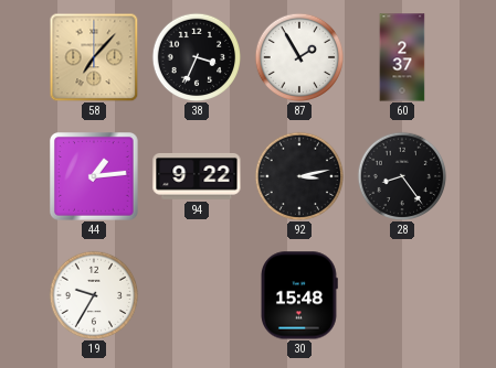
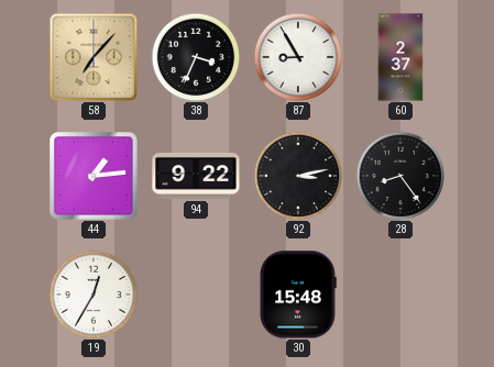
87: 1:55 -> 8:55 (298, 57)
19: 9:35 -> 12:35 (94, 294)
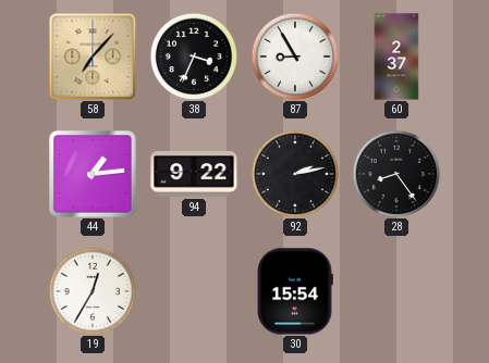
92: 3:13 -> 2:13 (295, 174)
30: 15:48 -> 15:54 (295, 291)
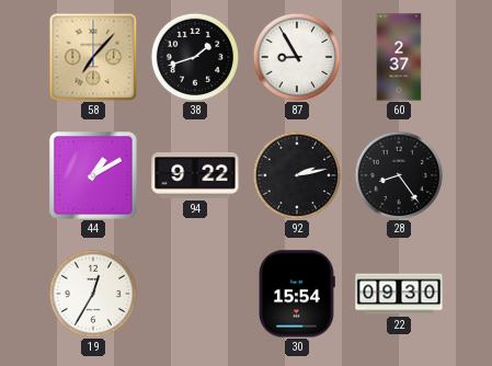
38: 3:34 -> 1:42 (195, 57)
44: 1:14 -> 1:10 (94, 176)
22: none -> 09:30 (399, 294)
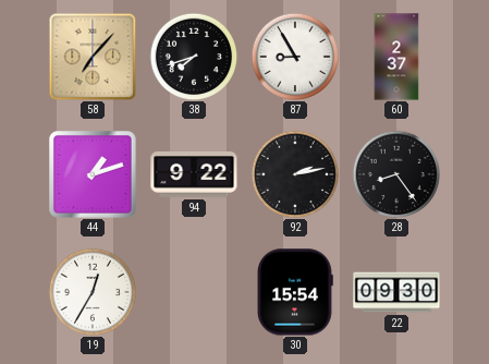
38: 1:42 -> 7:42 (194, 57)
44: 1:10 -> 1:12 (94, 175)
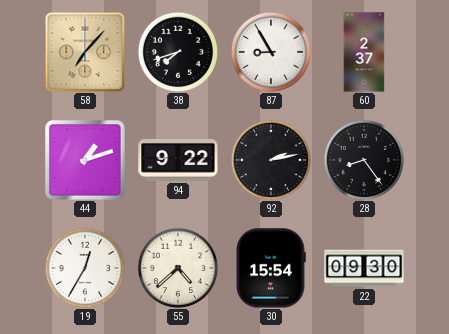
55: none -> 4:38 (178, 268)
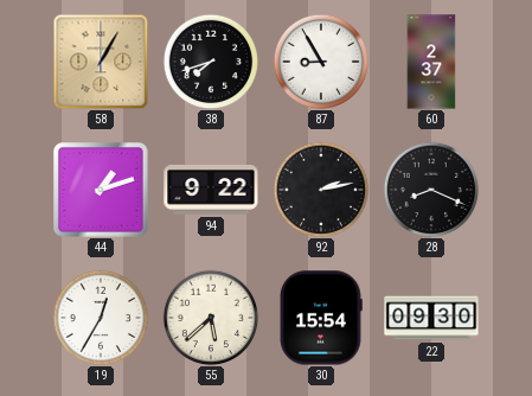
58: 7:07 -> 1:05 (101, 62)
28: 8:24 -> 8:19 (431, 190)
55: 4:38 -> 5:38 (211, 318)
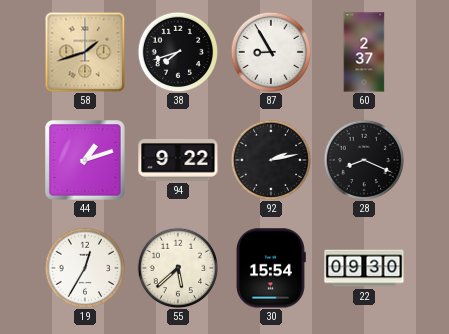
58: 1:05 -> 1:42 (85, 52)
